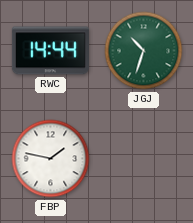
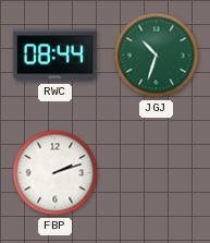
RWC: 14:44 -> 08:44 (54, 56)
FBP: 1:47 -> 2:12 (55, 173)
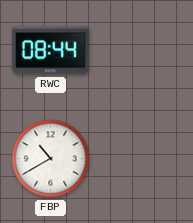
JGJ: 10:33 -> none (157, 56)
FBP: 2:12 -> 10:40 (51, 159)
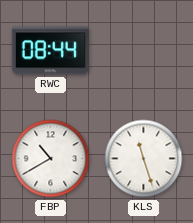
KLS: none -> 11:27 (144, 159)
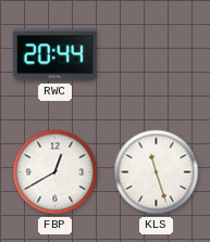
RWC: 08:44 -> 20:44 (54, 55)
FBP: 10:40 -> 12:40 (55, 173)
